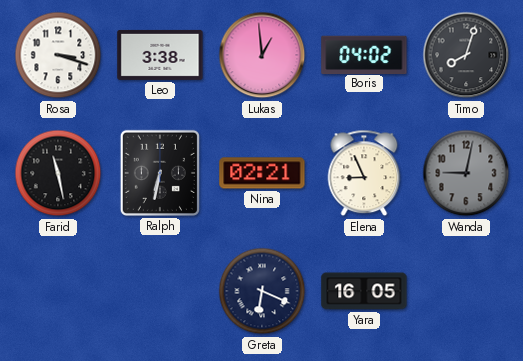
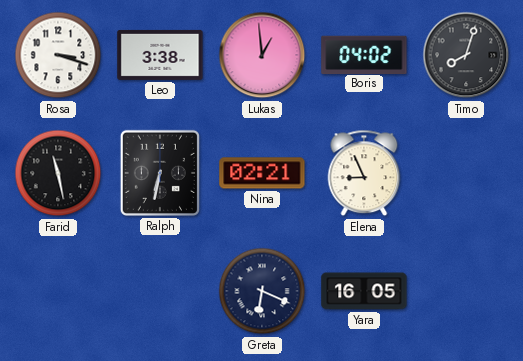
Wanda: 9:02 -> none (466, 173)
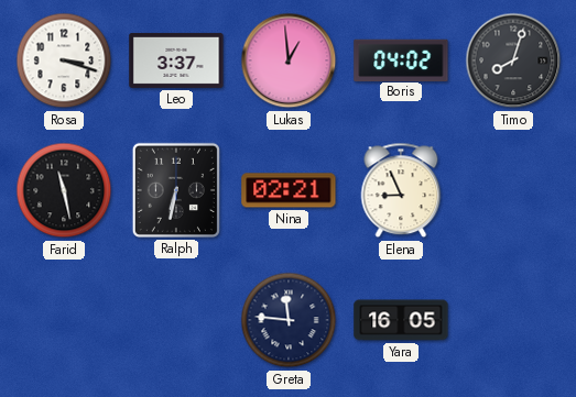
Leo: 3:38 -> 3:37 (176, 60)
Greta: 6:19 -> 11:46 (289, 320)
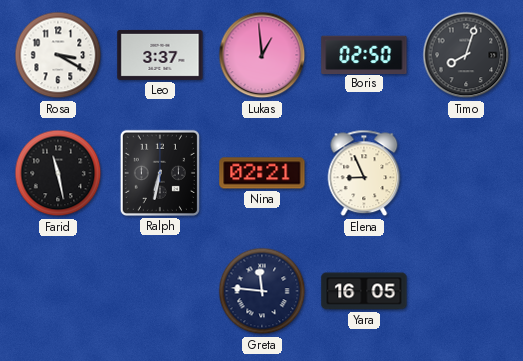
Rosa: 3:18 -> 3:20 (58, 55)
Boris: 04:02 -> 02:50 (364, 54)
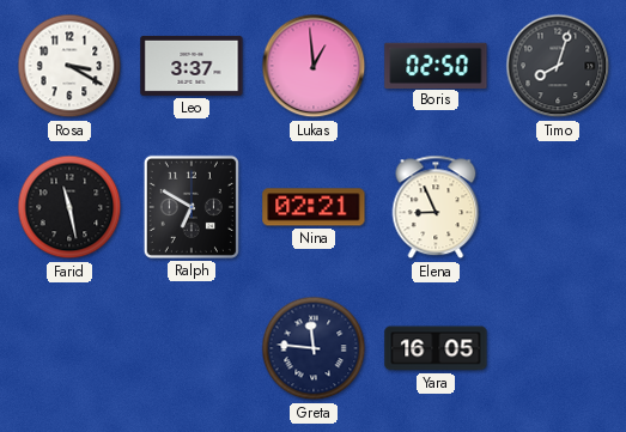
Ralph: 6:32 -> 6:50 (192, 207)
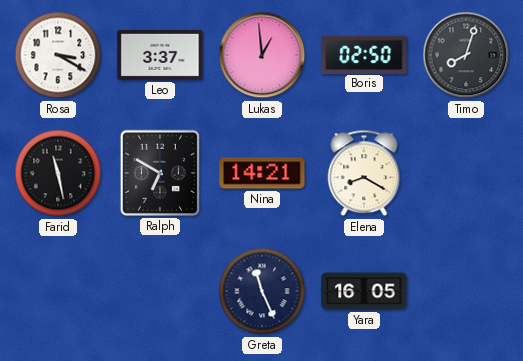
Nina: 02:21 -> 14:21 (262, 173)
Elena: 8:56 -> 8:20 (364, 173)
Greta: 11:46 -> 11:26 (262, 291)
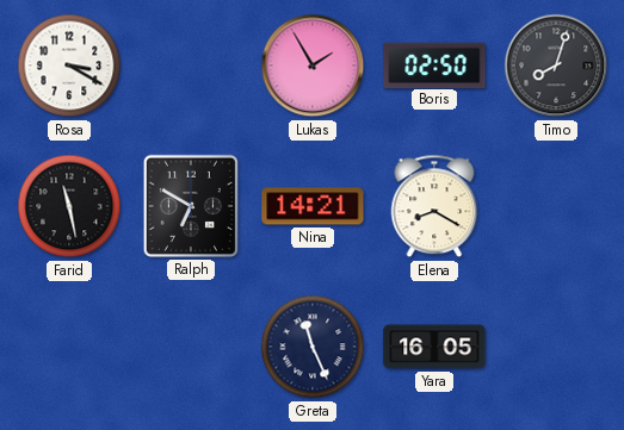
Leo: 3:37 -> none (160, 55)
Lukas: 12:59 -> 1:55 (313, 66)
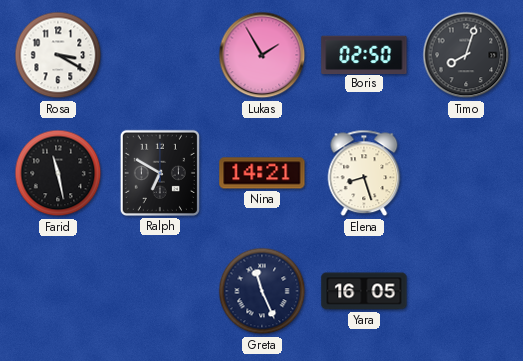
Elena: 8:20 -> 8:27 (364, 173)
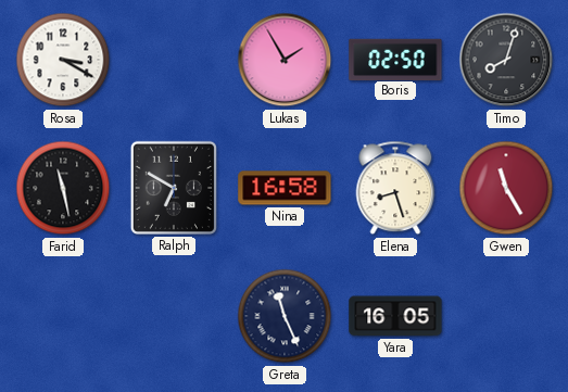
Nina: 14:21 -> 16:58 (285, 188)
Gwen: none -> 11:25 (506, 188)
